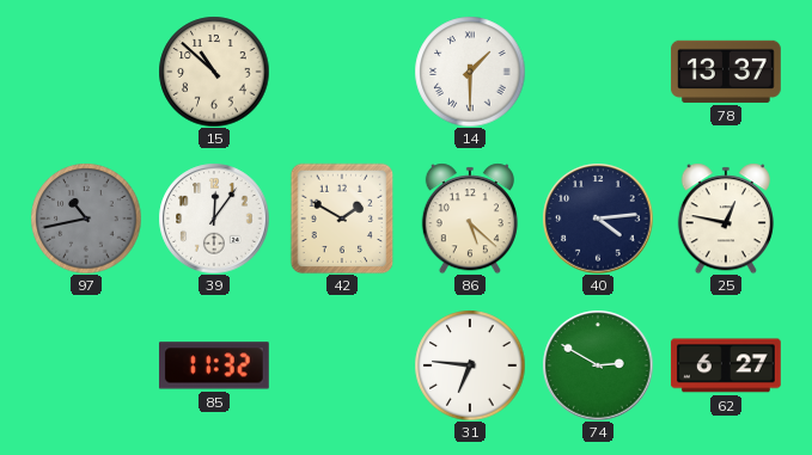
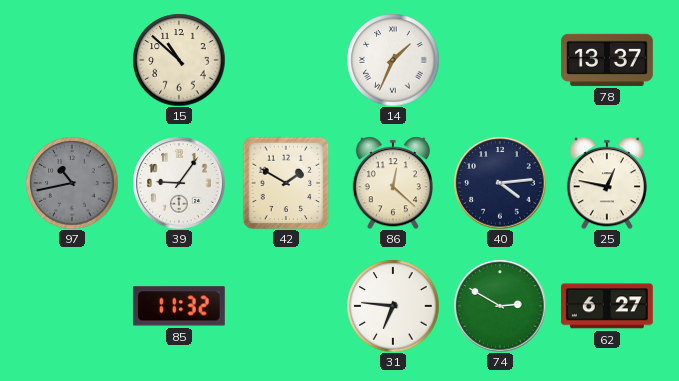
14: 1:30 -> 1:34 (393, 60)
39: 12:06 -> 9:06 (179, 183)
86: 5:22 -> 12:22 (393, 183)
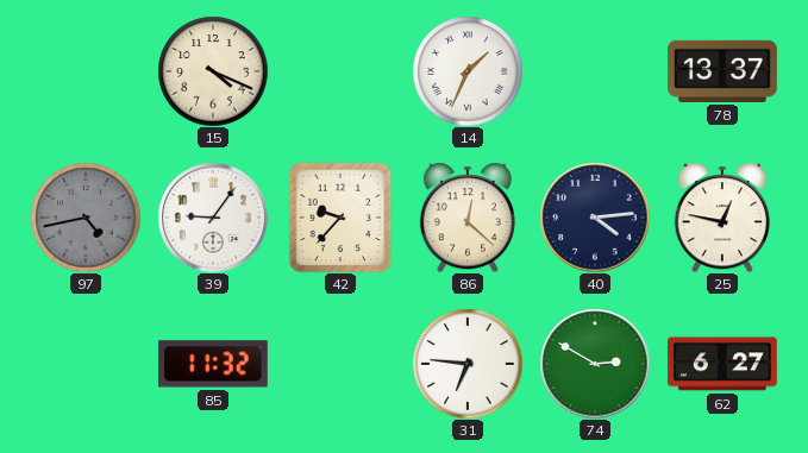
15: 10:52 -> 4:19 (213, 71)
97: 10:43 -> 4:43 (86, 218)
42: 1:50 -> 9:37 (340, 218)
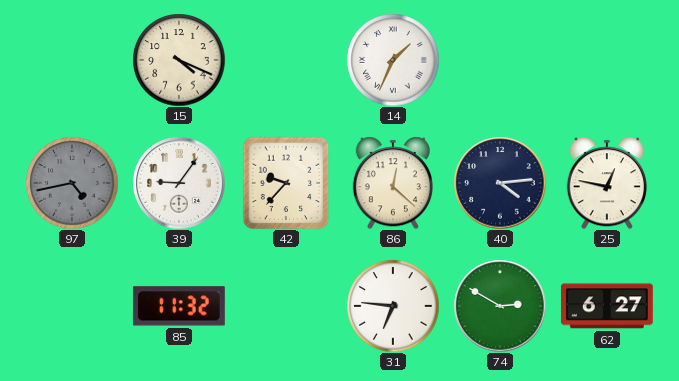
78: 13:37 -> none (724, 71)
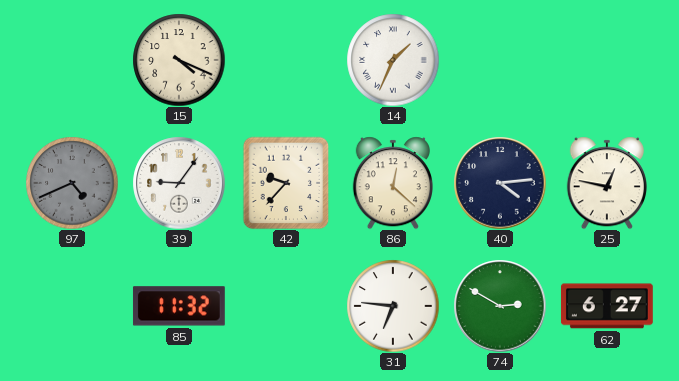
97: 4:43 -> 4:41 (72, 183)
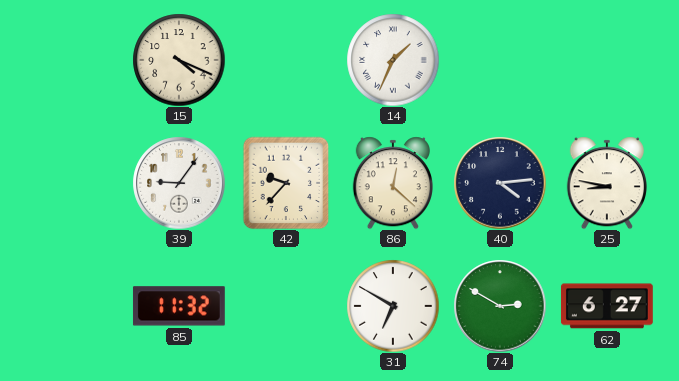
97: 4:41 -> none (72, 183)
25: 12:47 -> 8:47 (607, 183)
31: 6:46 -> 6:50 (393, 306)
